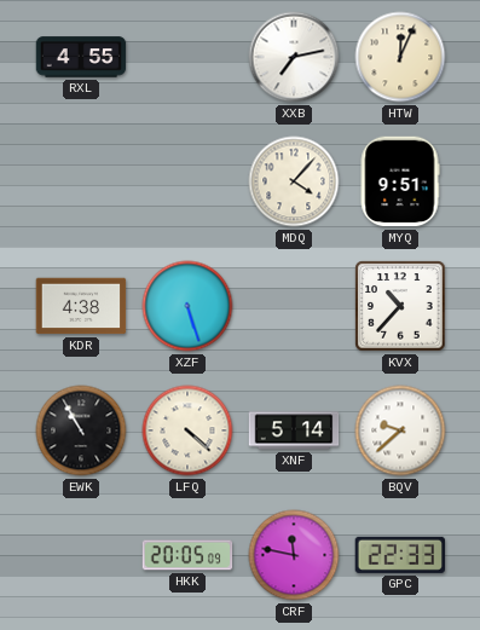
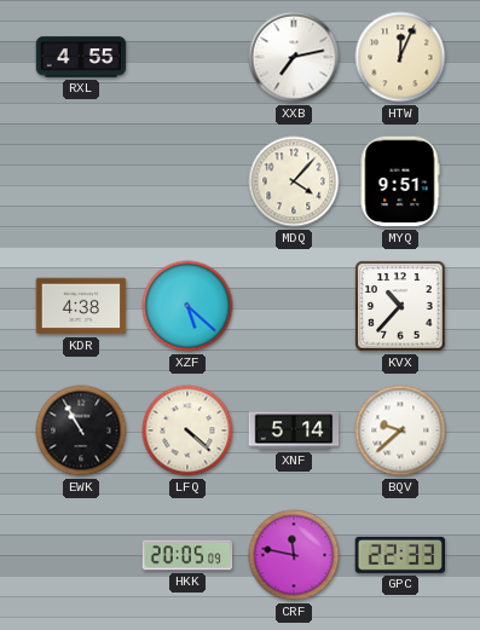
XZF: 5:27 -> 5:22 (187, 306)
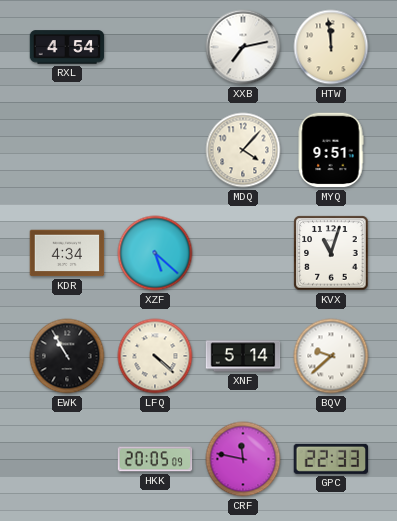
RXL: 4:55 -> 4:54 (67, 47)
HTW: 12:04 -> 11:59 (331, 47)
KDR: 4:38 -> 4:34 (67, 253)
KVX: 10:37 -> 11:03 (331, 253)
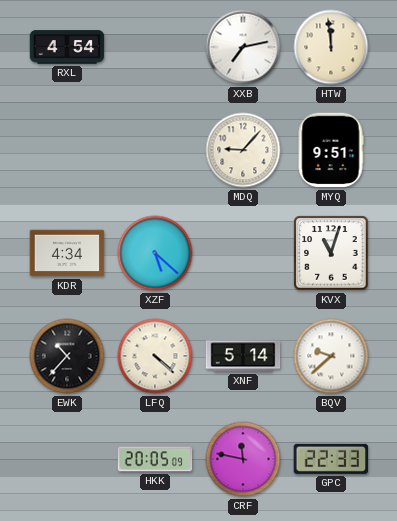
MDQ: 4:07 -> 9:07 (243, 150)
EWK: 10:55 -> 10:37 (67, 356)
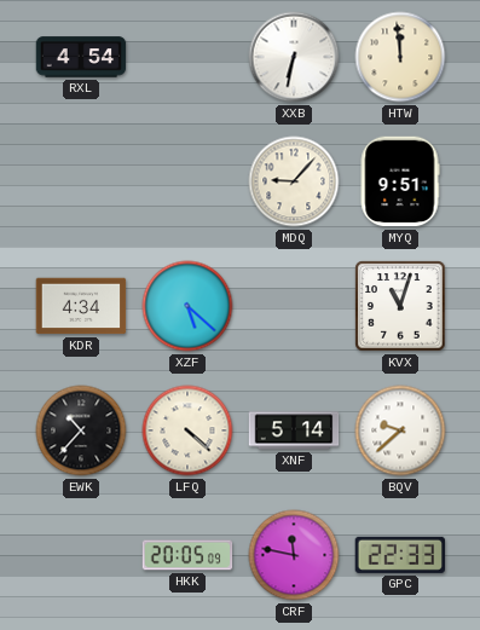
XXB: 7:13 -> 6:32 (294, 57)
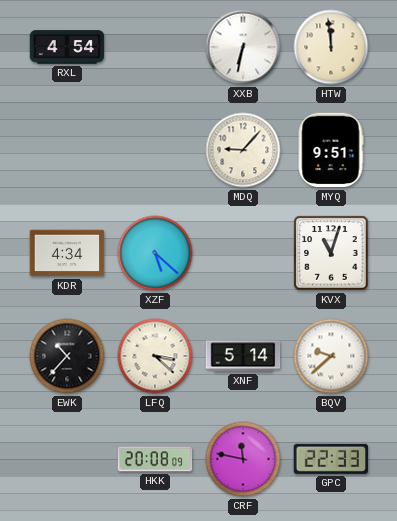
LFQ: 4:22 -> 3:22 (155, 356)
HKK: 20:05 -> 20:08 (155, 459)
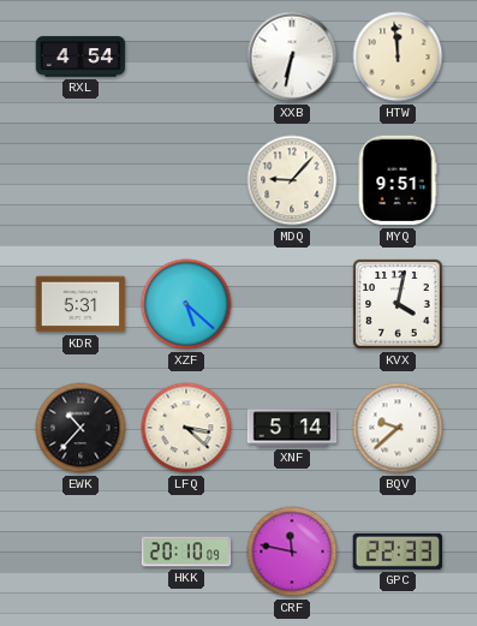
KDR: 4:34 -> 5:31 (81, 304)
KVX: 11:03 -> 4:02 (398, 304)
HKK: 20:08 -> 20:10 (186, 552)
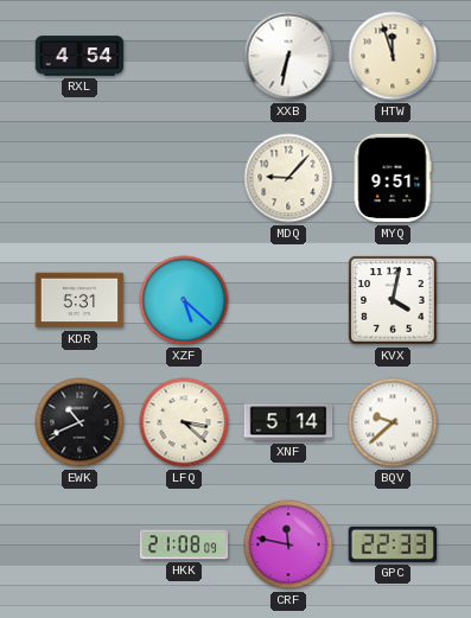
HTW: 11:59 -> 11:57 (393, 56)
EWK: 10:37 -> 10:41 (79, 422)
HKK: 20:10 -> 21:08 (184, 544)
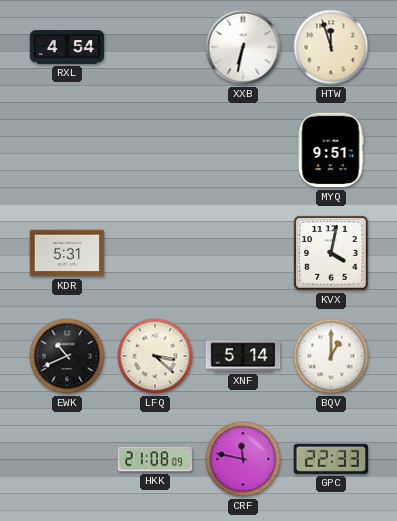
MDQ: 9:07 -> none (288, 178)
XZF: 5:22 -> none (184, 300)
BQV: 9:38 -> 1:00 (331, 356)
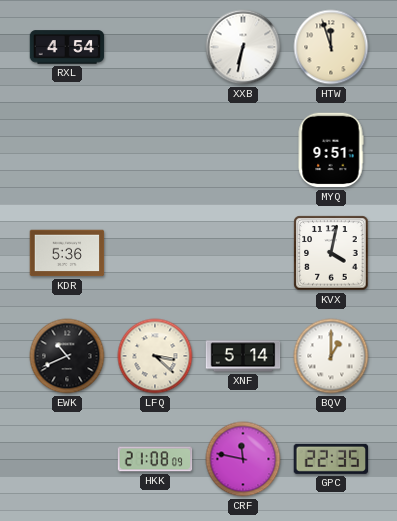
KDR: 5:31 -> 5:36 (67, 253)
GPC: 22:33 -> 22:35 (331, 459)
